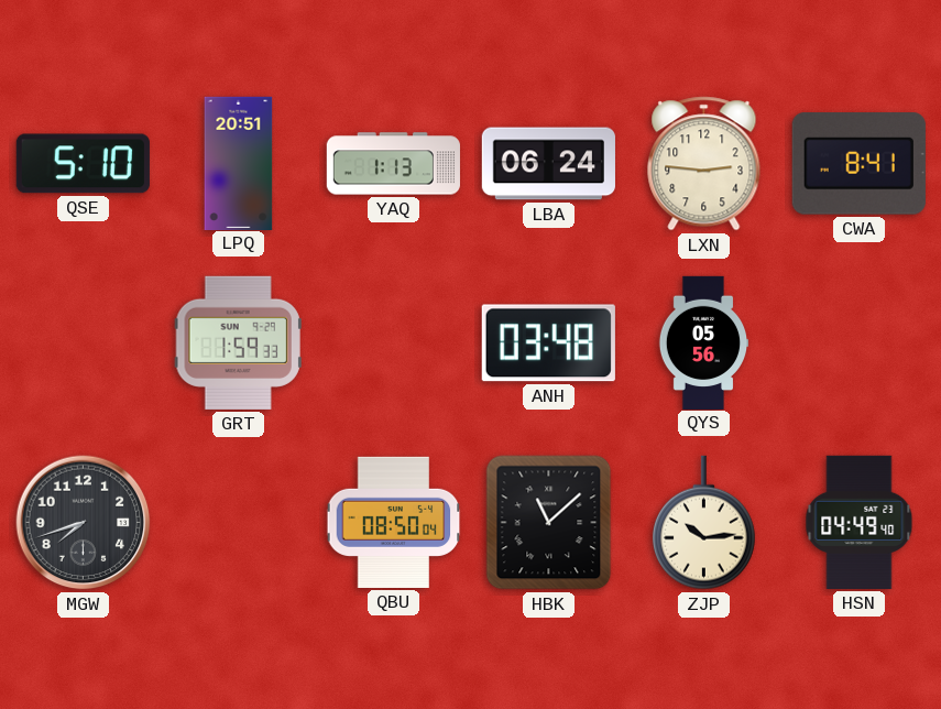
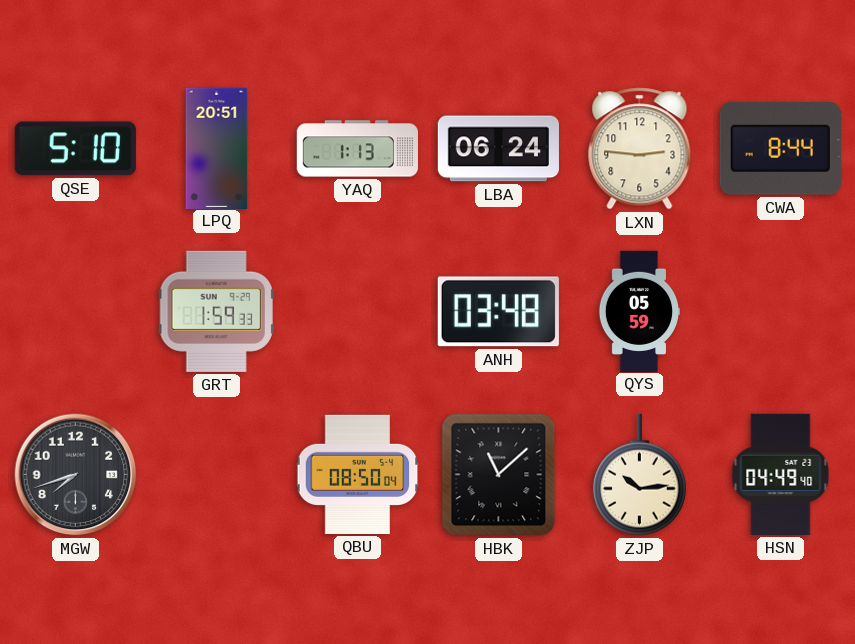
CWA: 8:41 -> 8:44 (780, 149)
QYS: 05:56 -> 05:59 (639, 311)
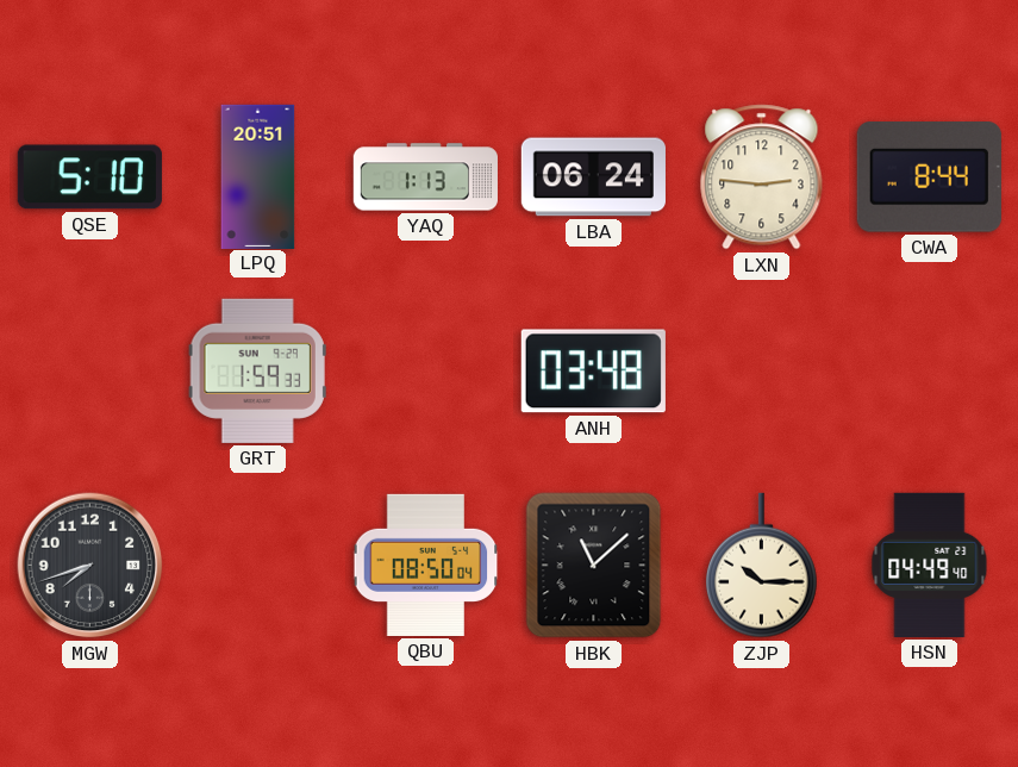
QYS: 05:59 -> none (639, 311)
ZJP: 10:14 -> 10:15 (761, 566)
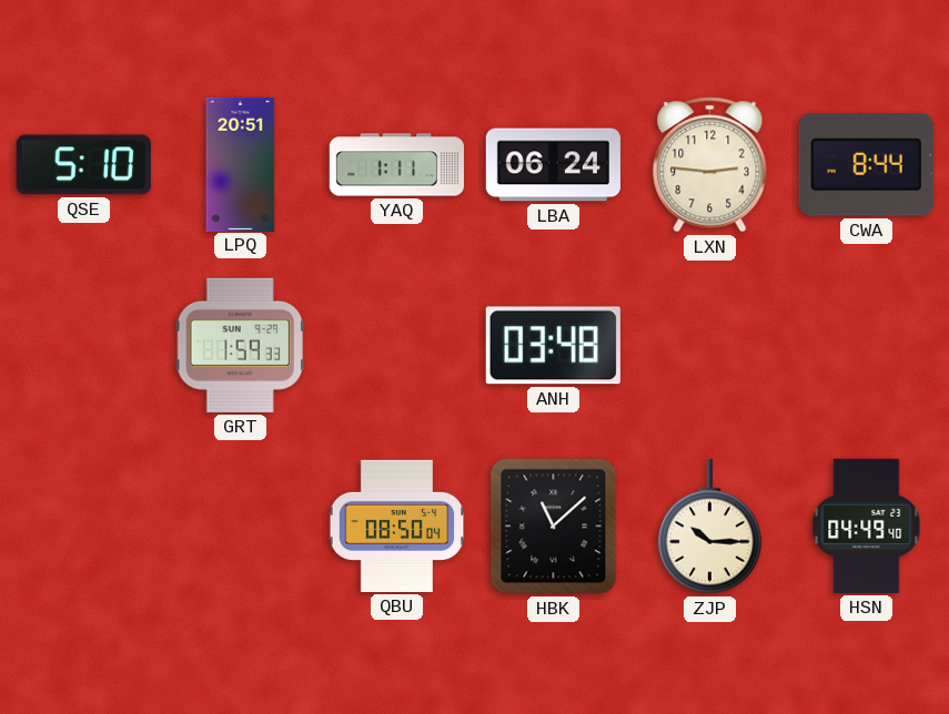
YAQ: 1:13 -> 1:11 (396, 165)
MGW: 7:42 -> none (90, 566)
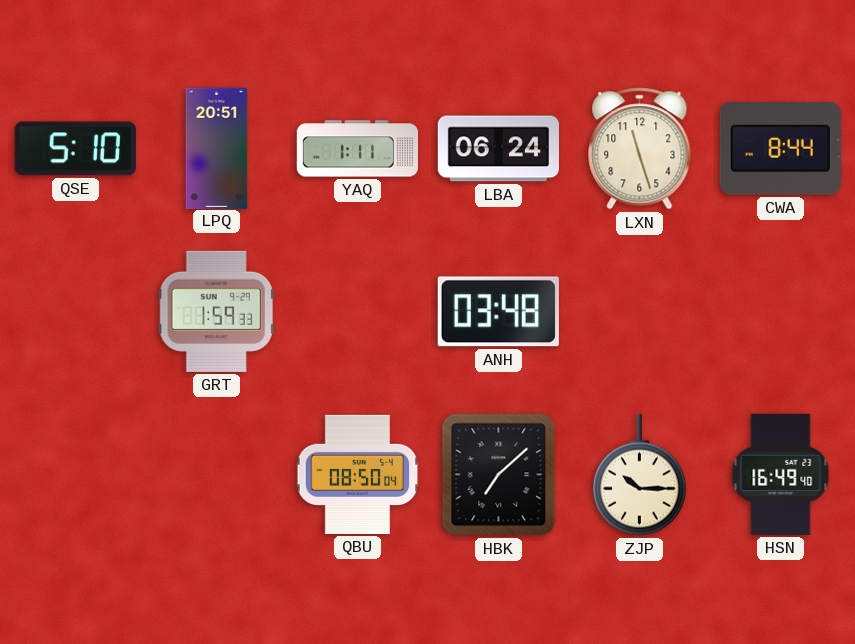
LXN: 2:46 -> 11:27 (640, 149)
HBK: 11:08 -> 7:08 (499, 475)
HSN: 04:49 -> 16:49 (781, 474)
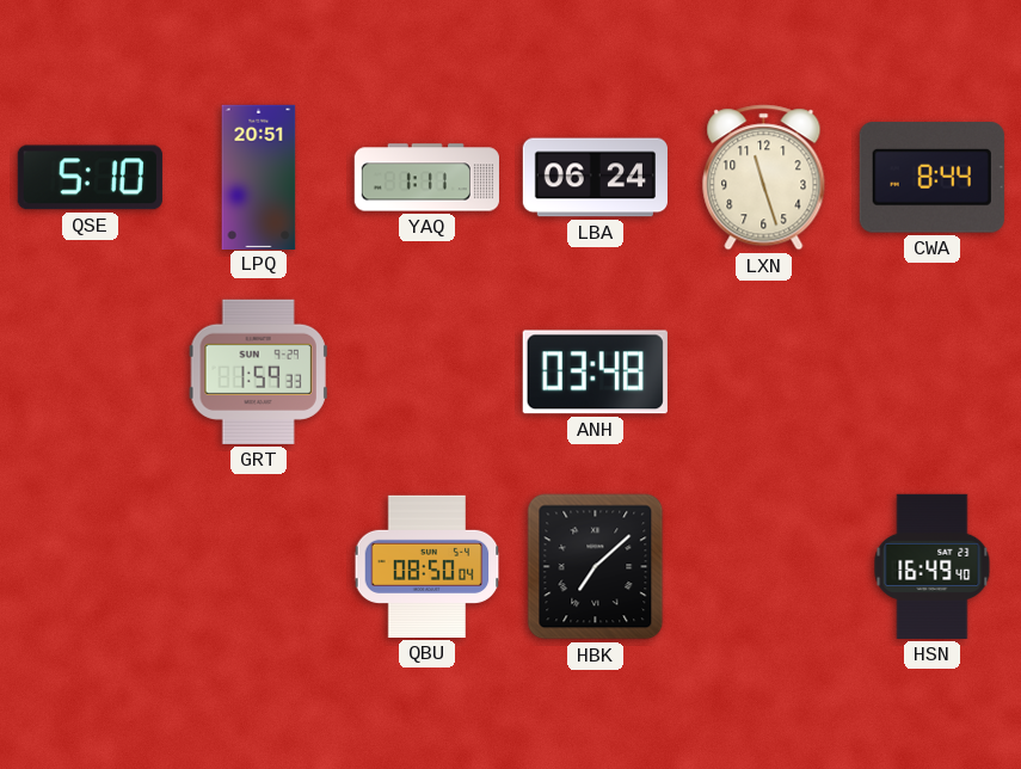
ZJP: 10:15 -> none (639, 475)
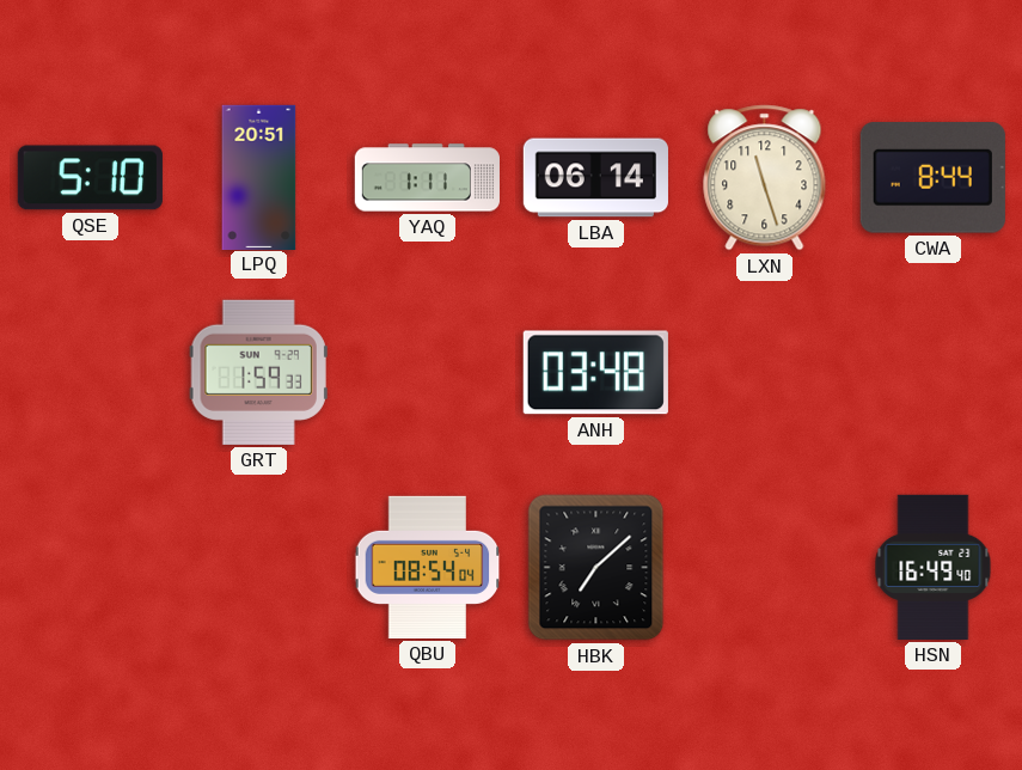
LBA: 06:24 -> 06:14 (595, 178)
QBU: 08:50 -> 08:54 (428, 567)
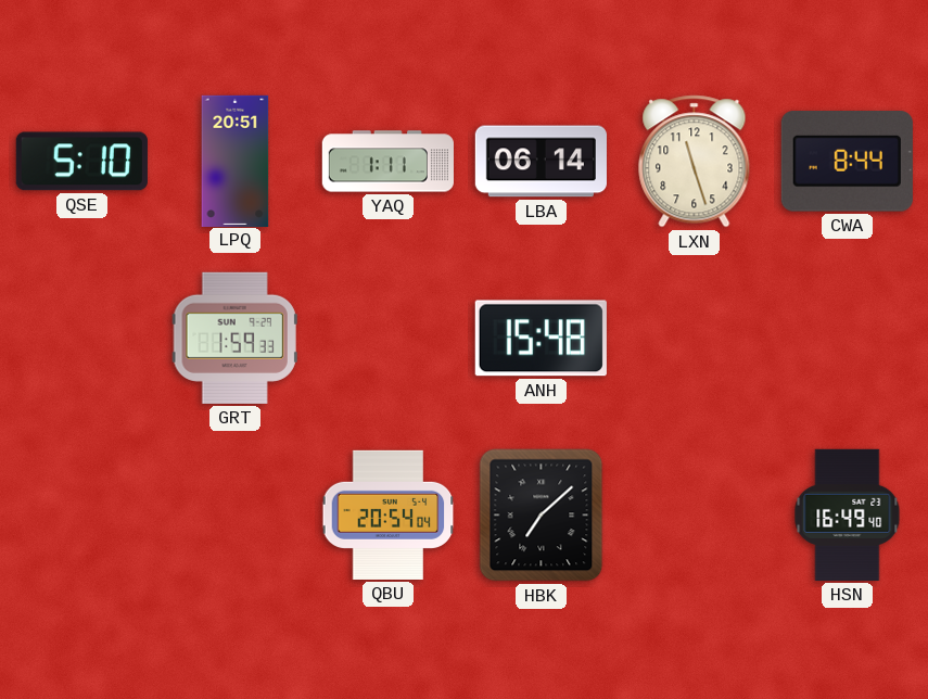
ANH: 03:48 -> 15:48 (541, 339)
QBU: 08:54 -> 20:54 (389, 514)
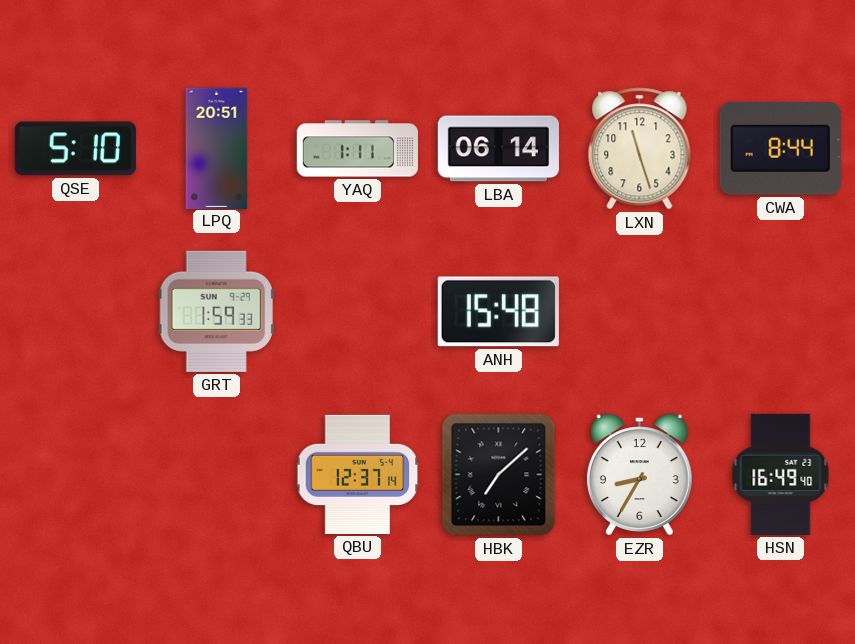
QBU: 20:54 -> 12:37 (358, 474)
EZR: none -> 8:35 (639, 475)
